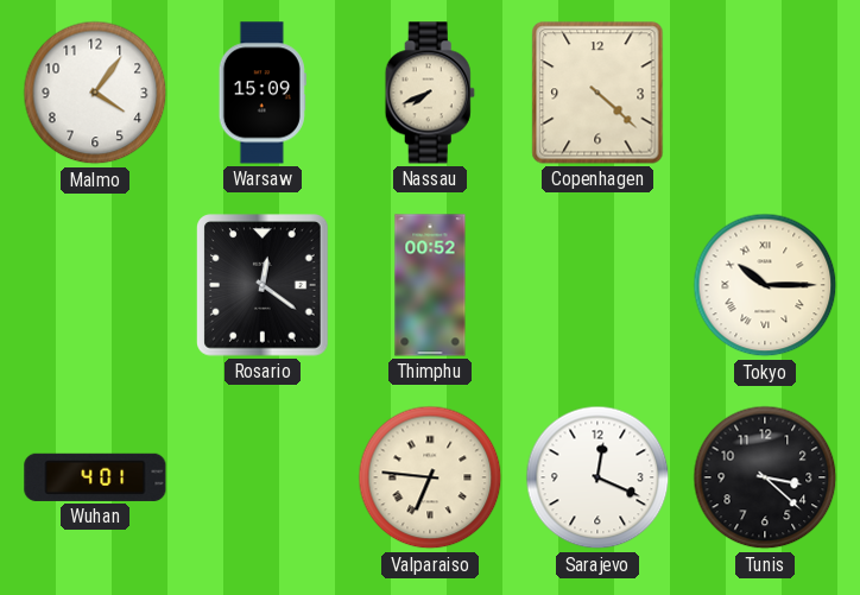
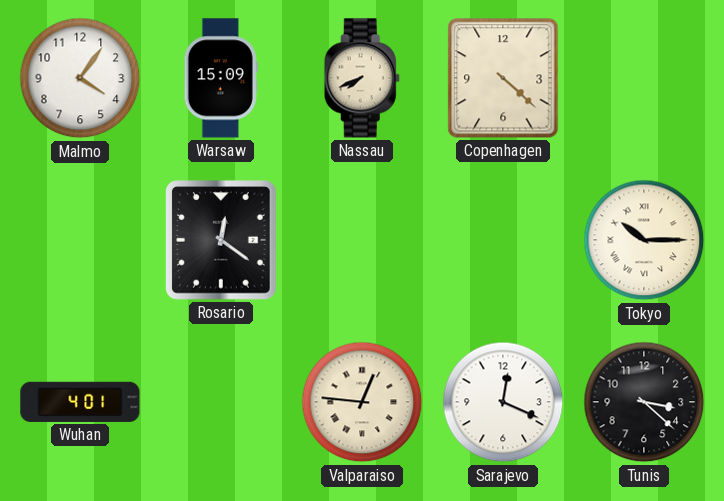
Thimphu: 00:52 -> none (430, 285)
Valparaiso: 6:46 -> 12:46 (362, 402)
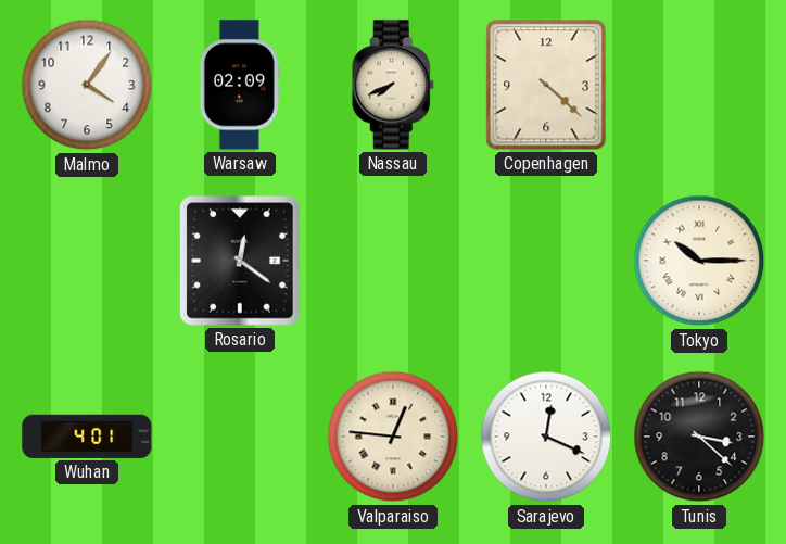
Warsaw: 15:09 -> 02:09 (240, 85)
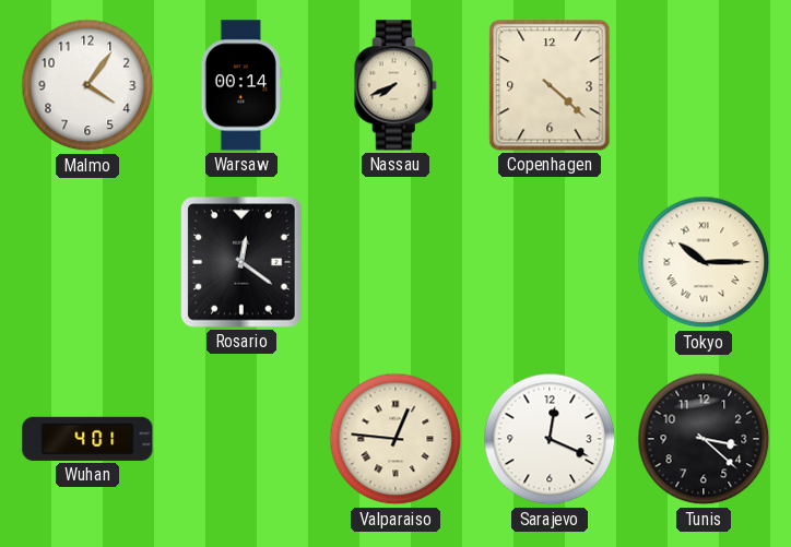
Warsaw: 02:09 -> 00:14 (241, 85)
